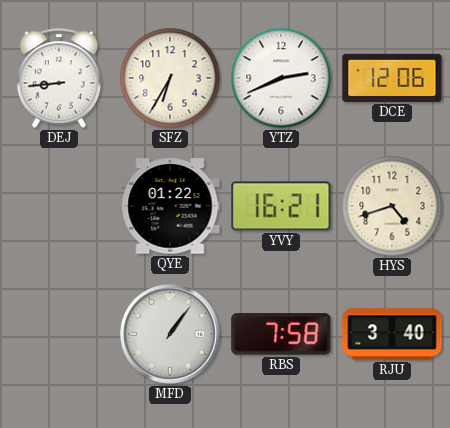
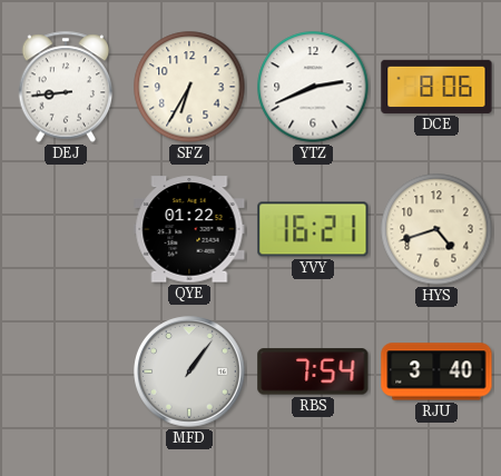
DCE: 12:06 -> 8:06 (436, 87)
RBS: 7:58 -> 7:54 (313, 371)
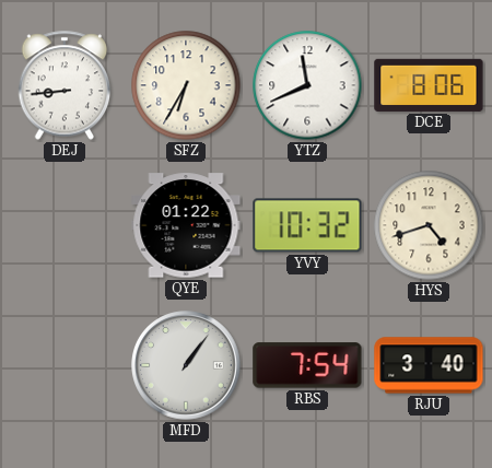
YTZ: 2:41 -> 11:41 (307, 85)
YVY: 16:21 -> 10:32 (307, 225)
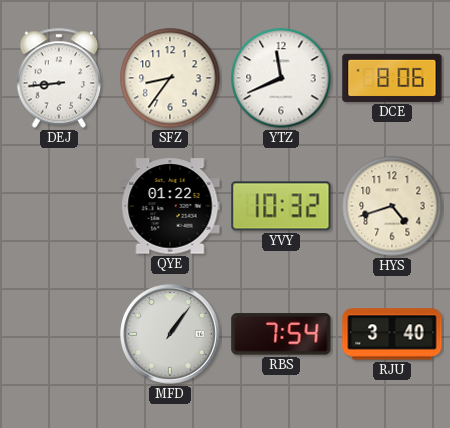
SFZ: 6:35 -> 8:36 (170, 78)
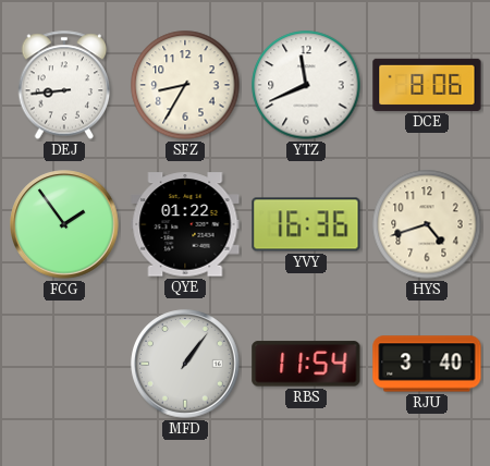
SFZ: 8:36 -> 8:35 (185, 85)
FCG: none -> 1:54 (64, 224)
YVY: 10:32 -> 16:36 (306, 224)
RBS: 7:54 -> 11:54 (306, 364)
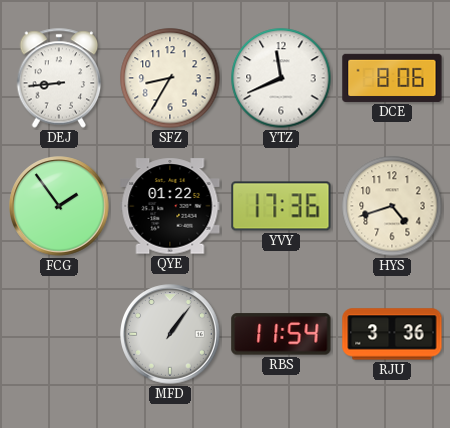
YVY: 16:36 -> 17:36 (281, 206)
RJU: 3:40 -> 3:36 (392, 334)
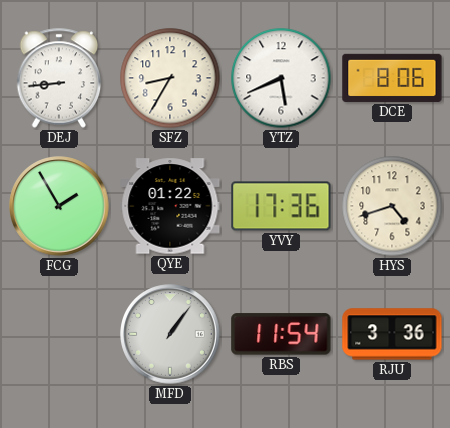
YTZ: 11:41 -> 5:41 (281, 78)
FCG: 1:54 -> 1:55 (59, 206)
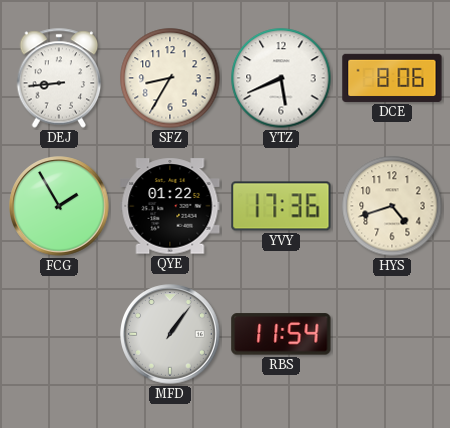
RJU: 3:36 -> none (392, 334)
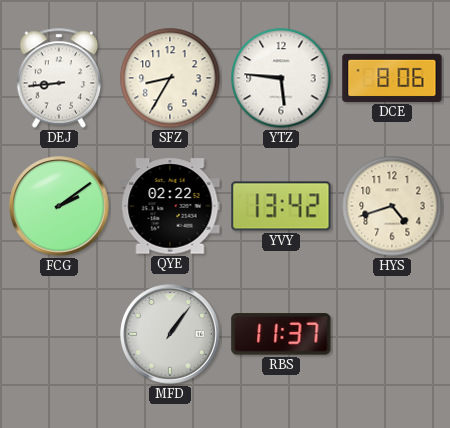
YTZ: 5:41 -> 5:46 (281, 78)
FCG: 1:55 -> 2:09 (59, 206)
QYE: 01:22 -> 02:22 (170, 206)
YVY: 17:36 -> 13:42 (281, 206)
RBS: 11:54 -> 11:37 (281, 334)
